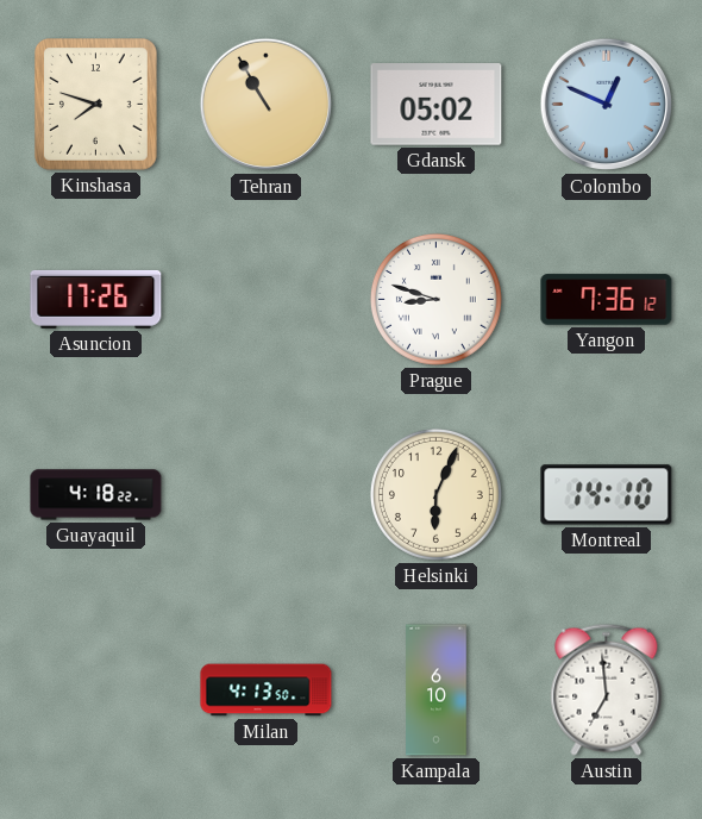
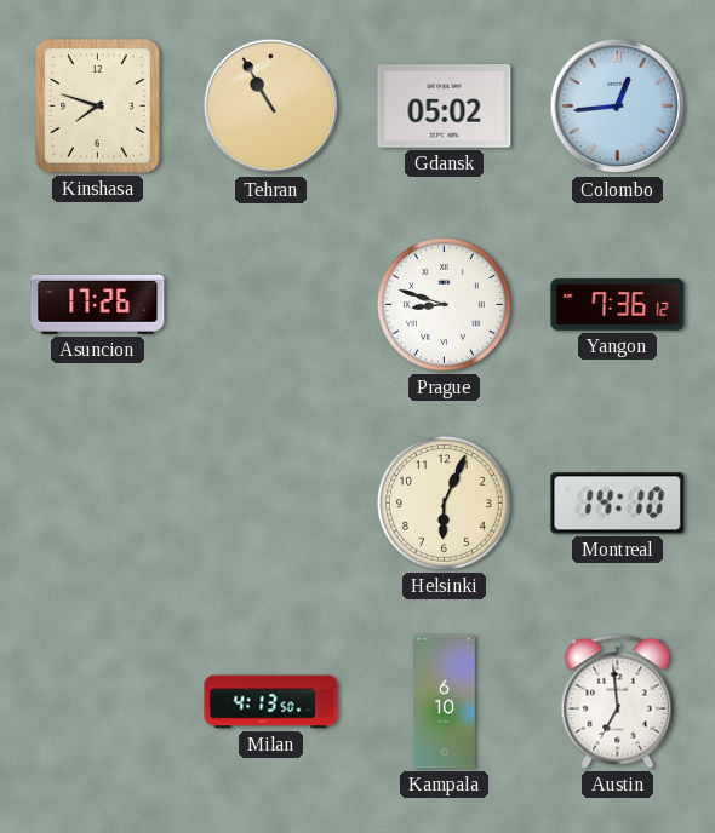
Colombo: 12:49 -> 12:44 (618, 107)
Guayaquil: 4:18 -> none (96, 495)
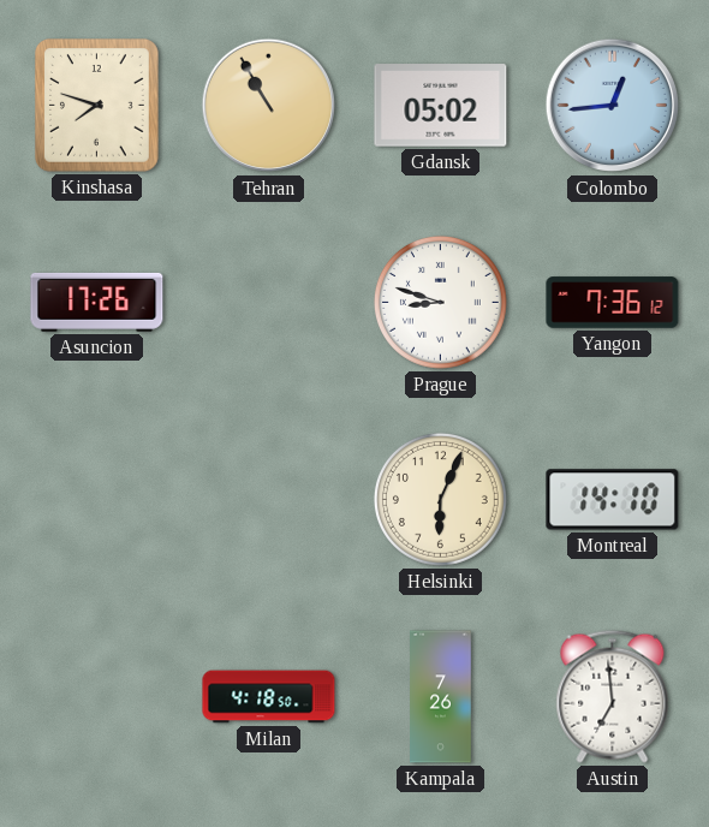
Milan: 4:13 -> 4:18 (269, 697)
Kampala: 6:10 -> 7:26 (441, 697)
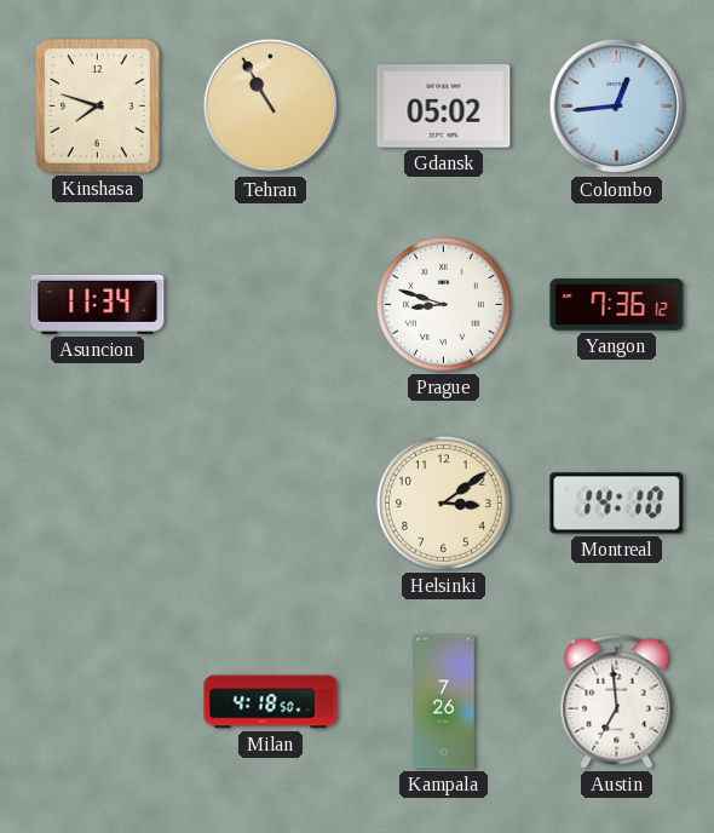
Asuncion: 17:26 -> 11:34 (98, 304)
Helsinki: 6:04 -> 3:09 (443, 502)
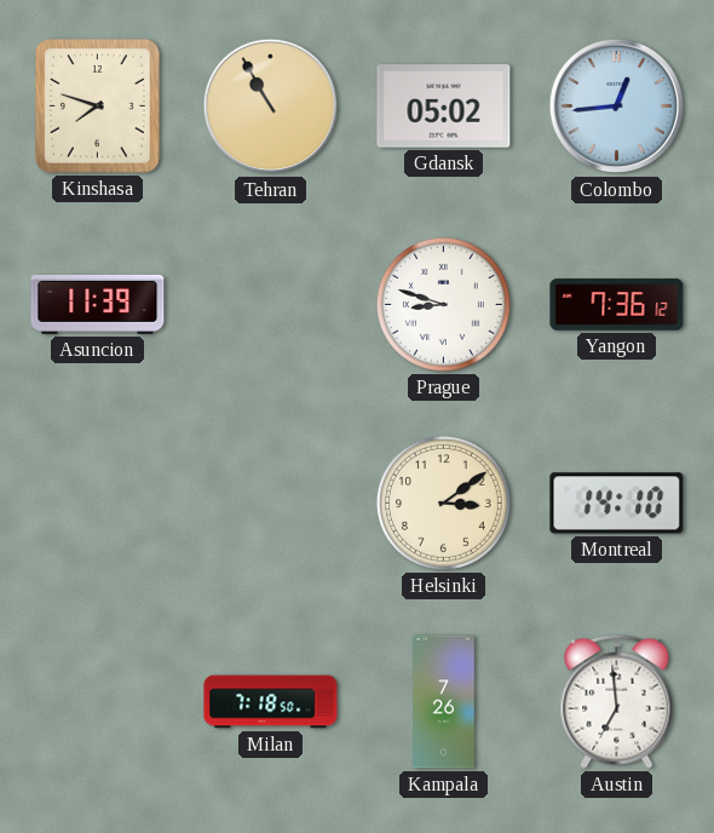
Asuncion: 11:34 -> 11:39 (98, 304)
Milan: 4:18 -> 7:18 (271, 702)
